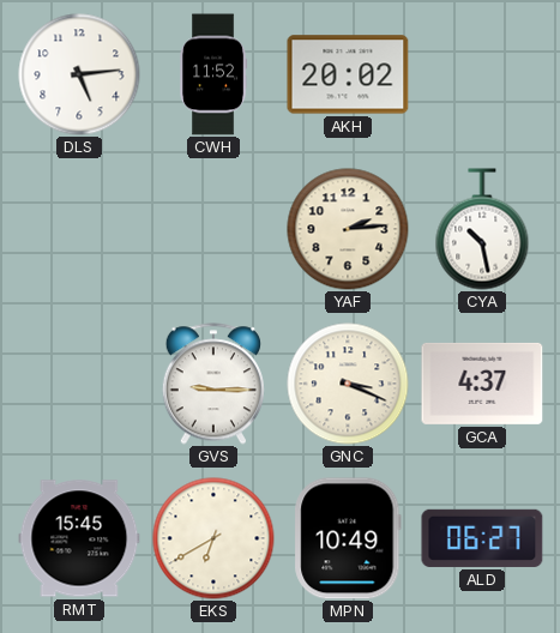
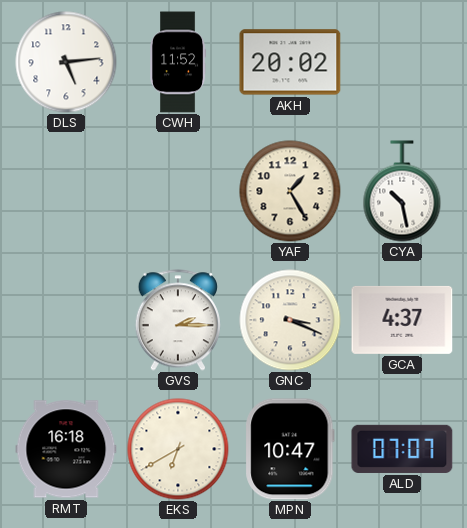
YAF: 2:14 -> 1:25 (290, 191)
GVS: 9:15 -> 2:15 (177, 320)
RMT: 15:45 -> 16:18 (66, 449)
MPN: 10:49 -> 10:47 (290, 449)
ALD: 06:27 -> 07:07 (402, 449)
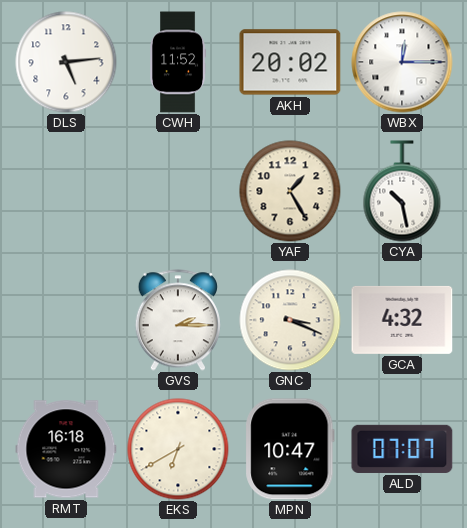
WBX: none -> 12:15 (402, 62)
GCA: 4:37 -> 4:32 (402, 320)
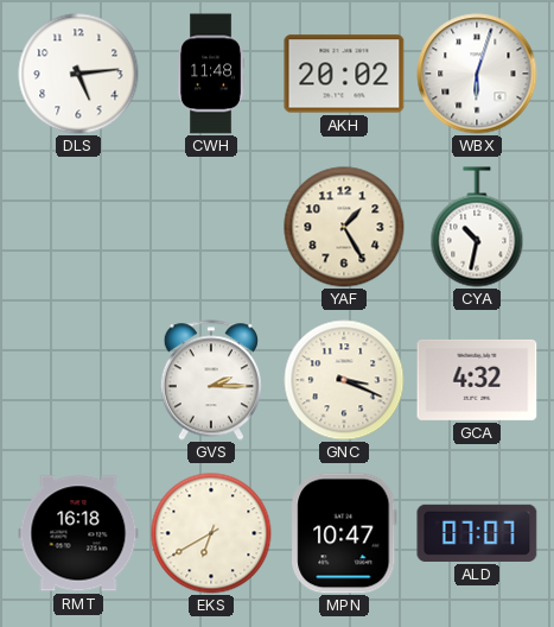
CWH: 11:52 -> 11:48 (212, 74)
WBX: 12:15 -> 6:03 (477, 74)
CYA: 10:28 -> 10:32 (477, 227)
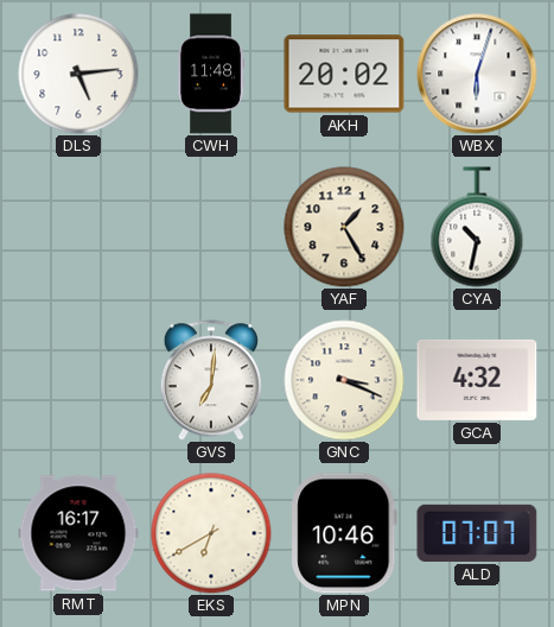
GVS: 2:15 -> 7:01 (210, 380)
RMT: 16:18 -> 16:17 (78, 533)
MPN: 10:47 -> 10:46 (344, 533)
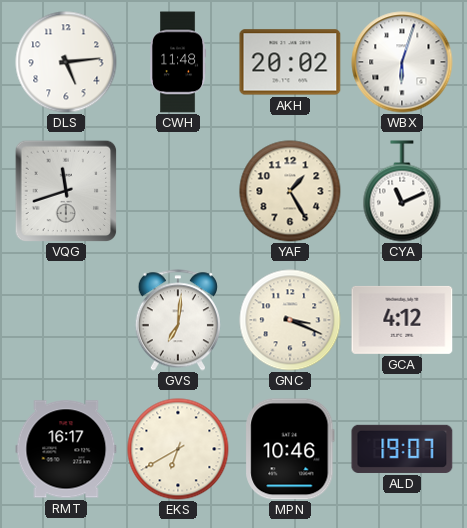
VQG: none -> 11:42 (66, 191)
CYA: 10:32 -> 11:11 (402, 191)
GCA: 4:32 -> 4:12 (402, 320)
ALD: 07:07 -> 19:07 (402, 449)
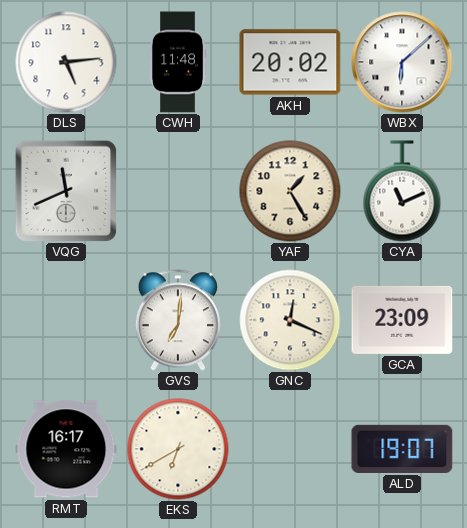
WBX: 6:03 -> 6:08 (402, 62)
VQG: 11:42 -> 11:41 (66, 191)
GNC: 3:19 -> 12:19 (290, 320)
GCA: 4:12 -> 23:09 (402, 320)
MPN: 10:46 -> none (290, 449)
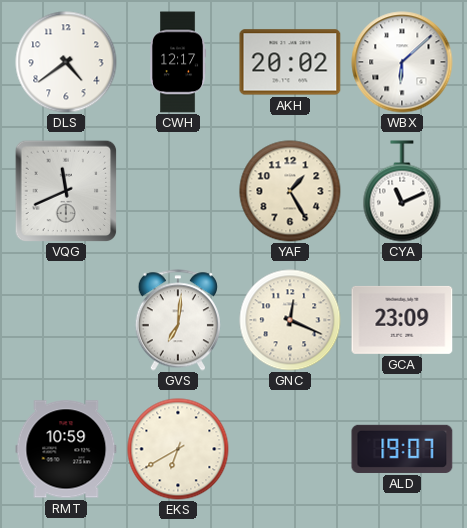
DLS: 5:14 -> 4:39 (66, 62)
CWH: 11:48 -> 12:17 (179, 62)
RMT: 16:17 -> 10:59 (66, 449)
